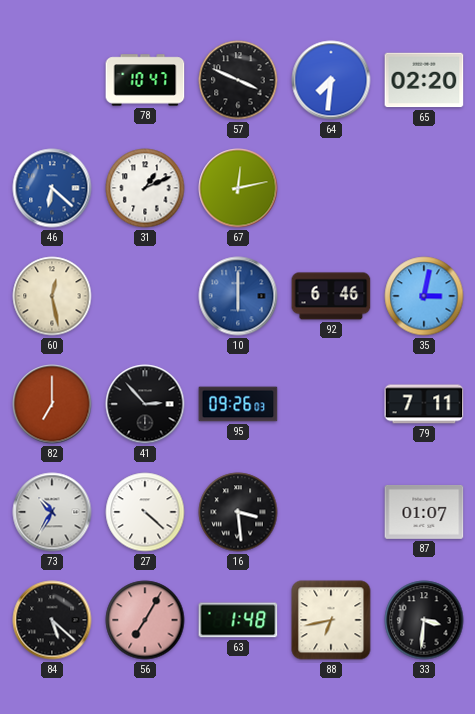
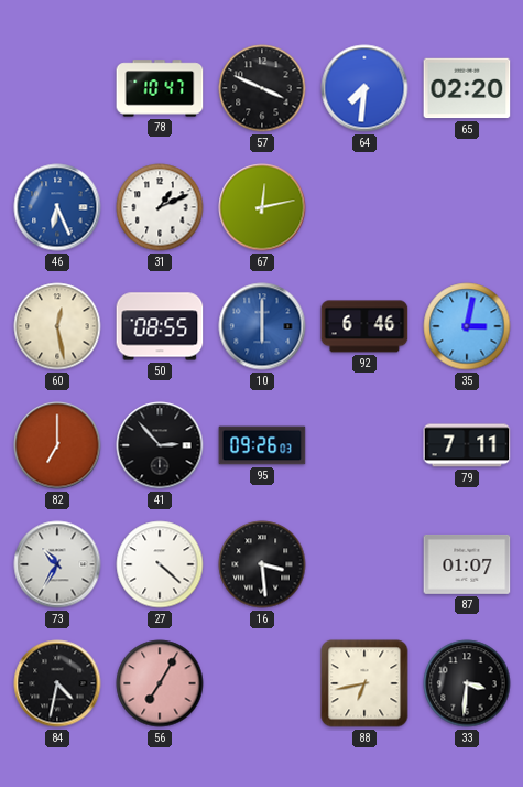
46: 6:22 -> 6:26 (57, 207)
50: none -> 08:55 (160, 326)
84: 5:22 -> 4:32 (57, 683)
63: 1:48 -> none (238, 620)
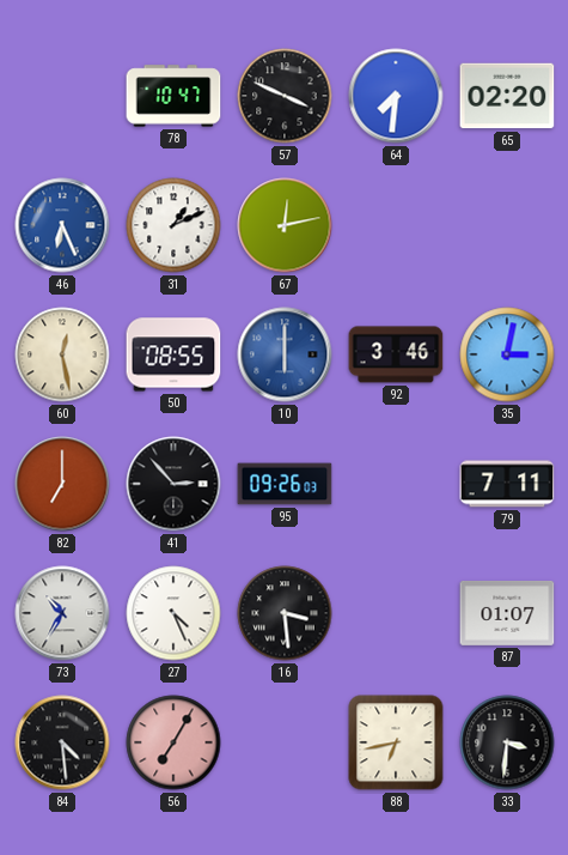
92: 6:46 -> 3:46 (396, 354)
27: 4:22 -> 4:26 (173, 613)
84: 4:32 -> 4:29 (62, 742)
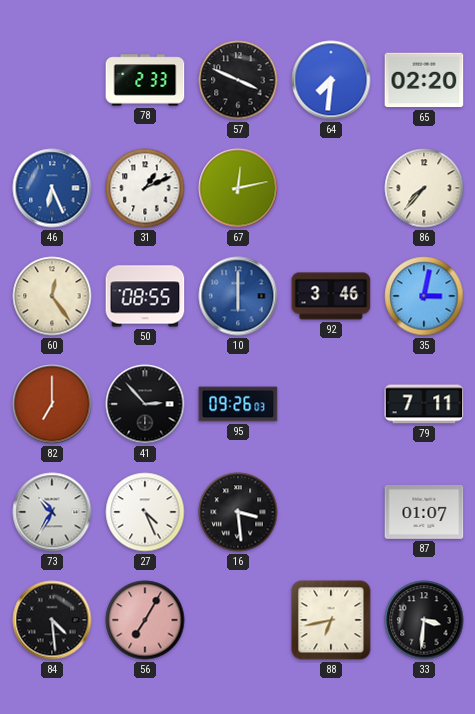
78: 10:47 -> 2:33 (145, 80)
86: none -> 7:37 (424, 188)
60: 12:28 -> 12:24 (52, 296)
